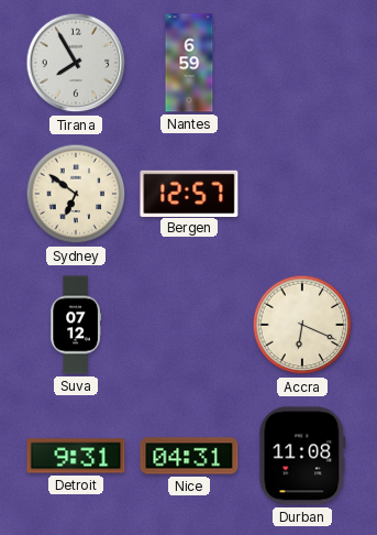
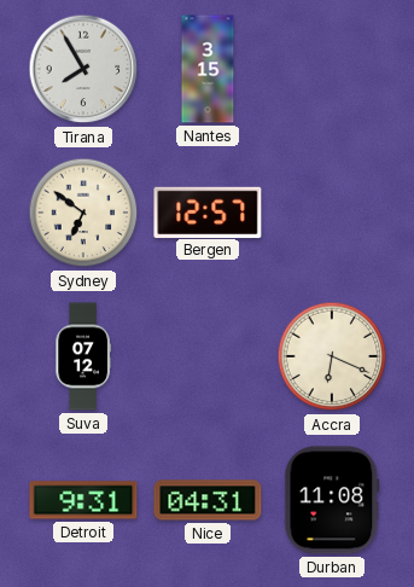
Nantes: 6:59 -> 3:15 (208, 69)
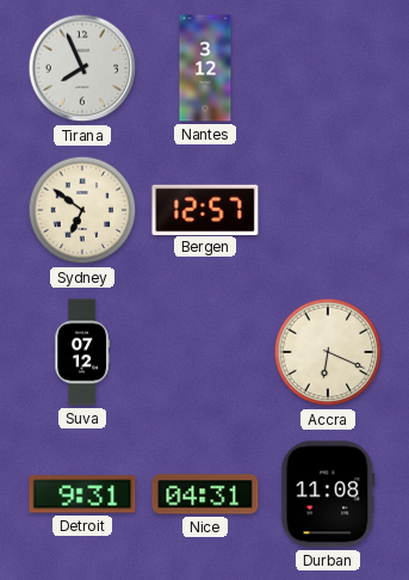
Tirana: 7:55 -> 7:56 (82, 68)
Nantes: 3:15 -> 3:12 (205, 68)
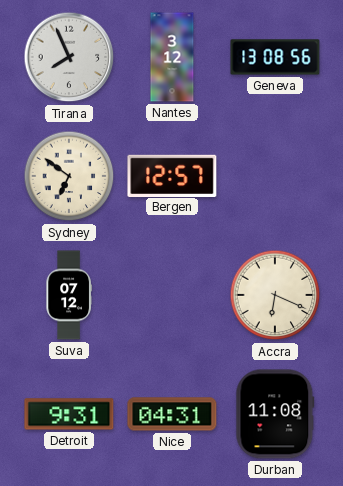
Geneva: none -> 13:08 (275, 57)
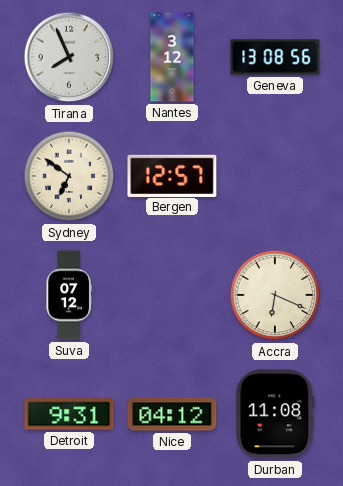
Nice: 04:31 -> 04:12 (172, 414)
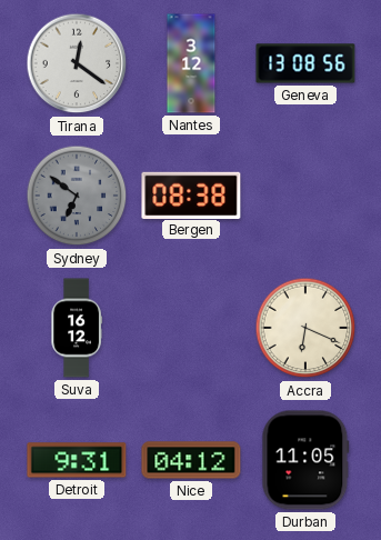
Tirana: 7:56 -> 12:21 (77, 63)
Sydney dial: cream -> grey (77, 196)
Bergen: 12:57 -> 08:38 (191, 194)
Suva: 07:12 -> 16:12 (77, 328)
Durban: 11:08 -> 11:05 (305, 460)
